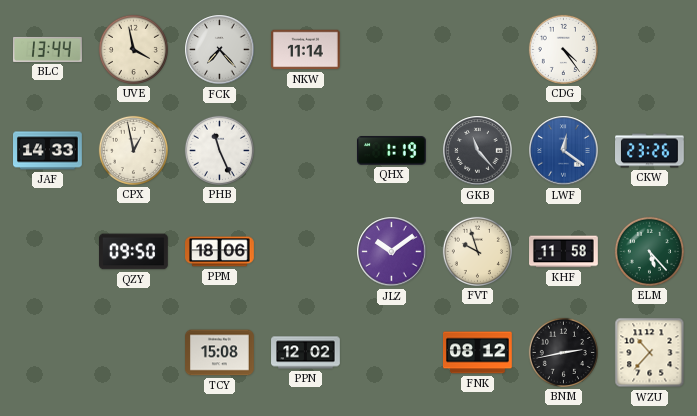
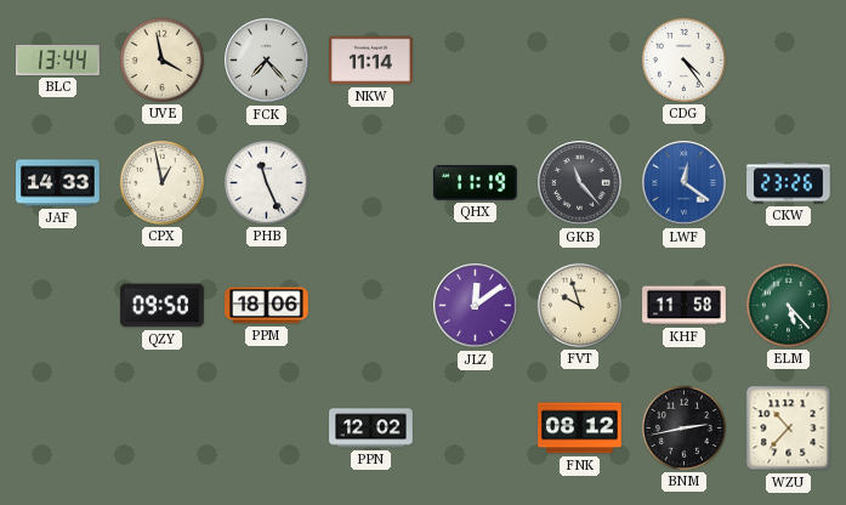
QHX: 1:19 -> 11:19 (476, 183)
JLZ: 10:09 -> 12:09 (476, 306)
TCY: 15:08 -> none (220, 353)
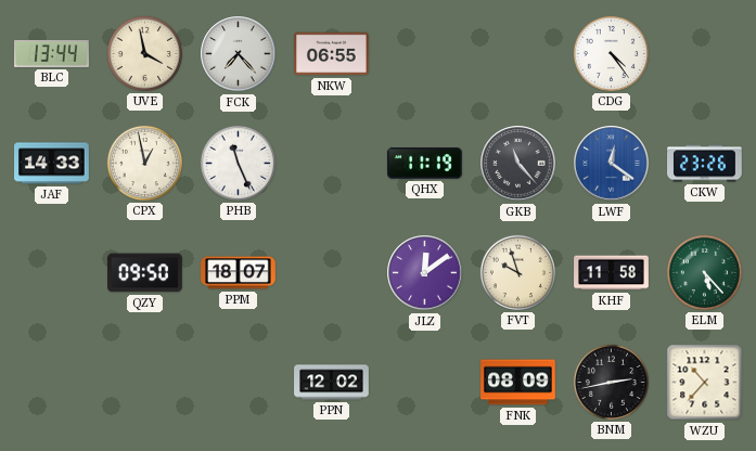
NKW: 11:14 -> 06:55 (332, 54)
PPM: 18:06 -> 18:07 (239, 273)
FNK: 08:12 -> 08:09 (518, 383)
